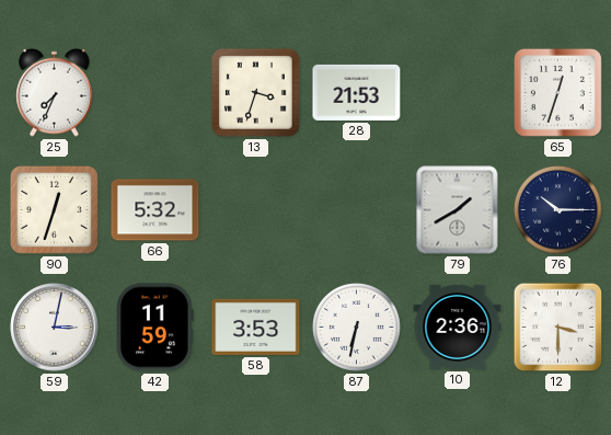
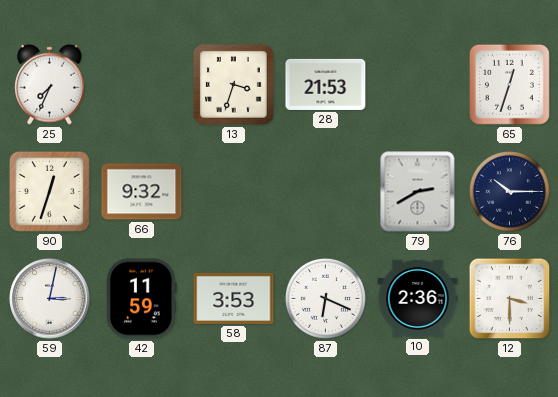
66: 5:32 -> 9:32 (142, 192)
79: 1:40 -> 2:40 (418, 192)
87: 6:32 -> 6:19 (326, 299)
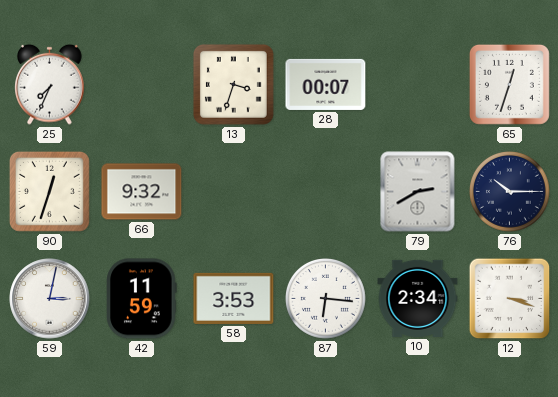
28: 21:53 -> 00:07 (326, 84)
87: 6:19 -> 6:16 (326, 299)
10: 2:36 -> 2:34 (418, 298)
12: 3:30 -> 3:18 (510, 299)
